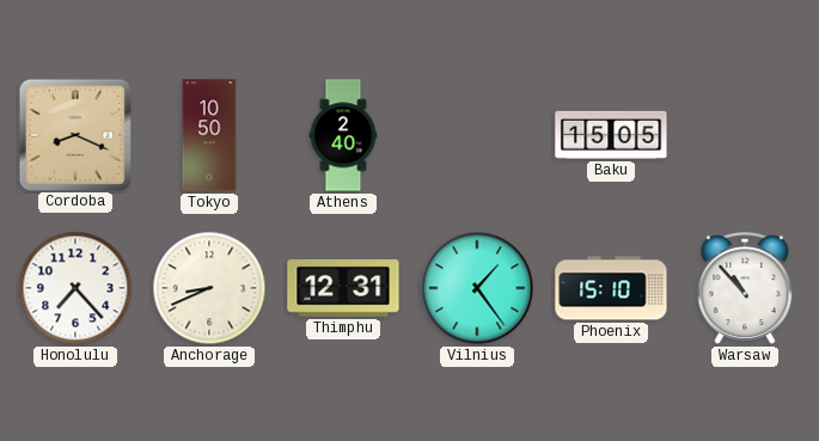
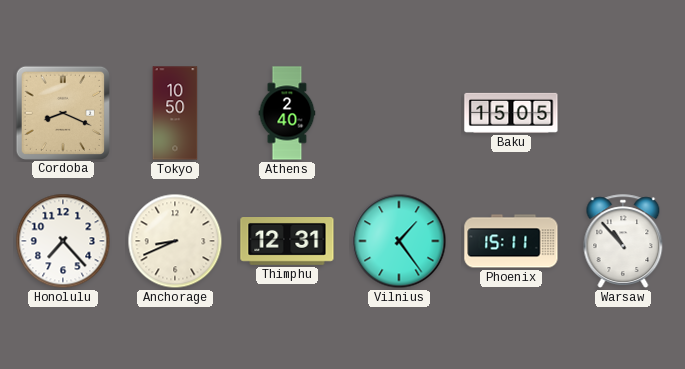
Phoenix: 15:10 -> 15:11 (511, 241)
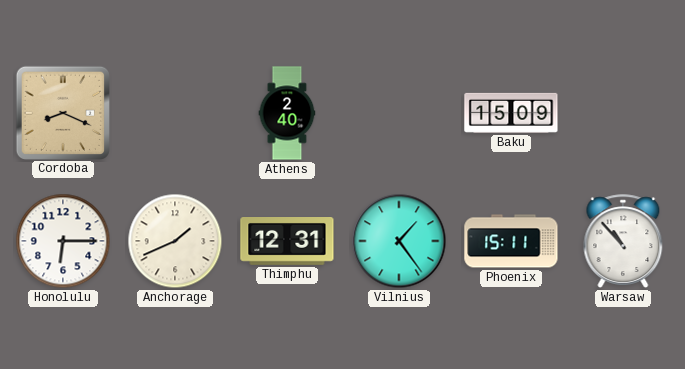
Tokyo: 10:50 -> none (175, 113)
Baku: 15:05 -> 15:09 (511, 113)
Honolulu: 7:23 -> 6:15 (63, 241)
Anchorage: 8:41 -> 1:41 (175, 241)
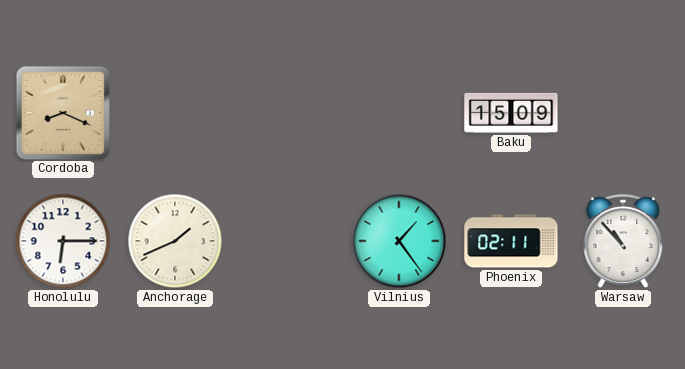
Athens: 2:40 -> none (287, 113)
Thimphu: 12:31 -> none (287, 242)
Phoenix: 15:11 -> 02:11 (511, 241)
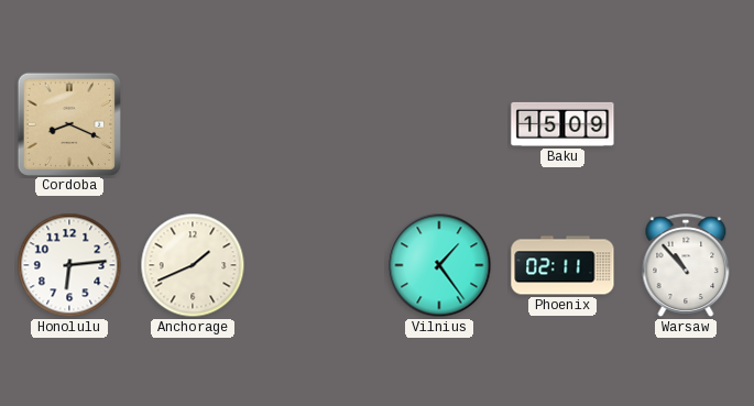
Honolulu: 6:15 -> 6:14 (69, 265)
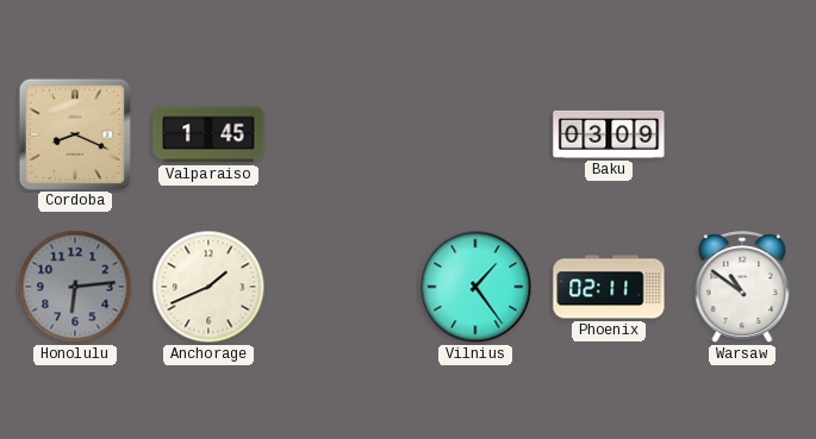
Valparaiso: none -> 1:45 (208, 134)
Baku: 15:09 -> 03:09 (609, 134)
Honolulu dial: white -> grey (75, 287)
Warsaw: 10:53 -> 10:51 (742, 287)
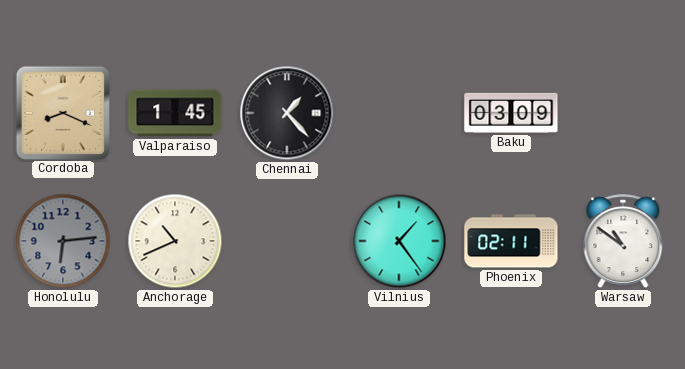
Chennai: none -> 1:23 (287, 113)
Anchorage: 1:41 -> 10:41 (175, 241)
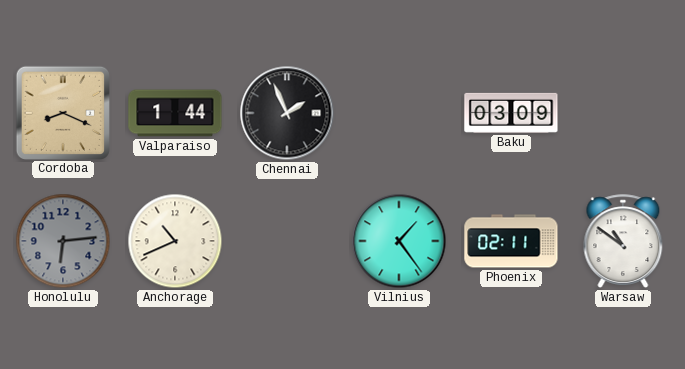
Valparaiso: 1:45 -> 1:44 (175, 113)
Chennai: 1:23 -> 1:56 (287, 113)
